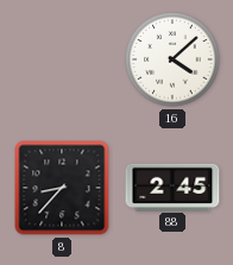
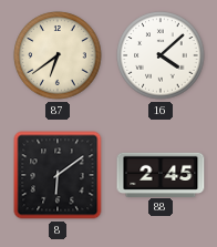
87: none -> 6:39 (58, 55)
8: 8:37 -> 6:09 (58, 175)
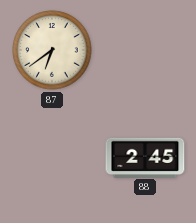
16: 4:08 -> none (161, 55)
8: 6:09 -> none (58, 175)
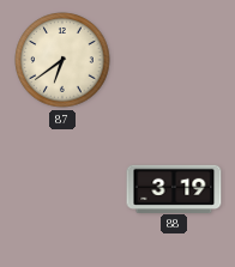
88: 2:45 -> 3:19 (174, 188)
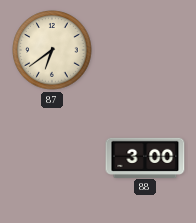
88: 3:19 -> 3:00 (145, 157)
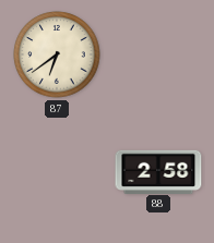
88: 3:00 -> 2:58 (158, 171)
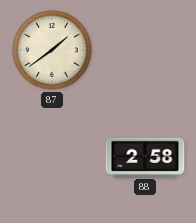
87: 6:39 -> 1:39 (52, 50)
